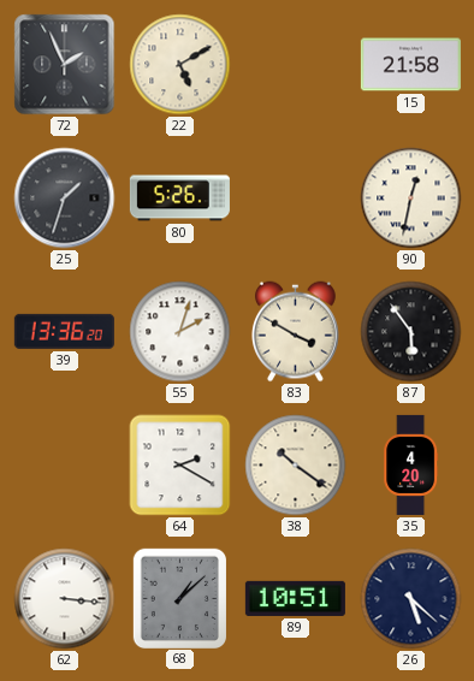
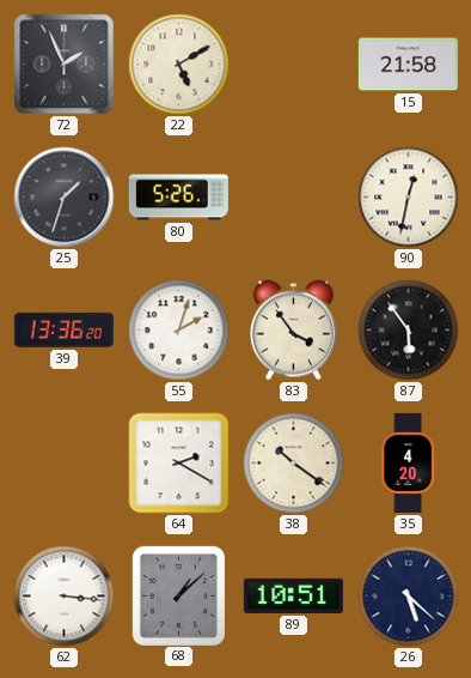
83: 3:50 -> 3:54 (293, 331)
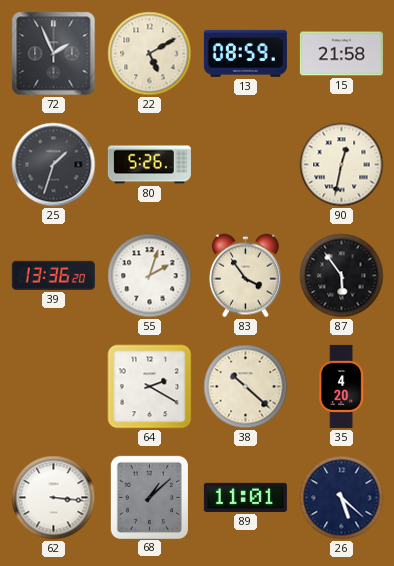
13: none -> 08:59 (245, 53)
38: 10:21 -> 10:22 (246, 387)
89: 10:51 -> 11:01 (245, 497)
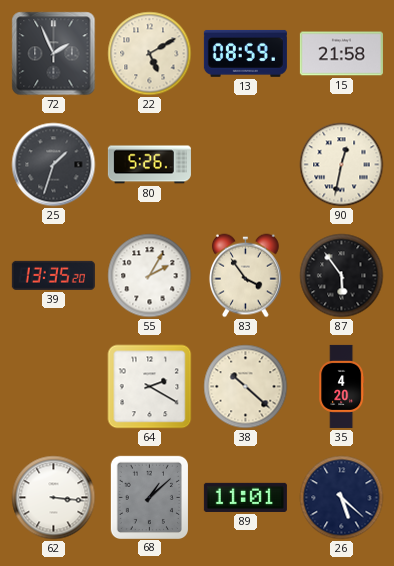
39: 13:36 -> 13:35 (53, 275)
55: 2:03 -> 2:05 (150, 276)
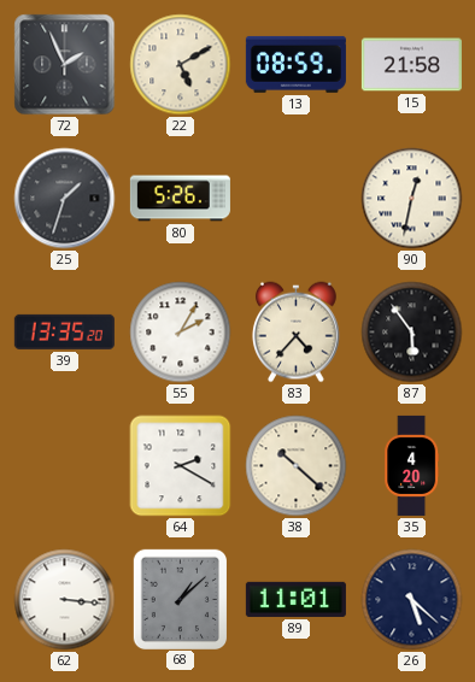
83: 3:54 -> 4:37 (295, 333)
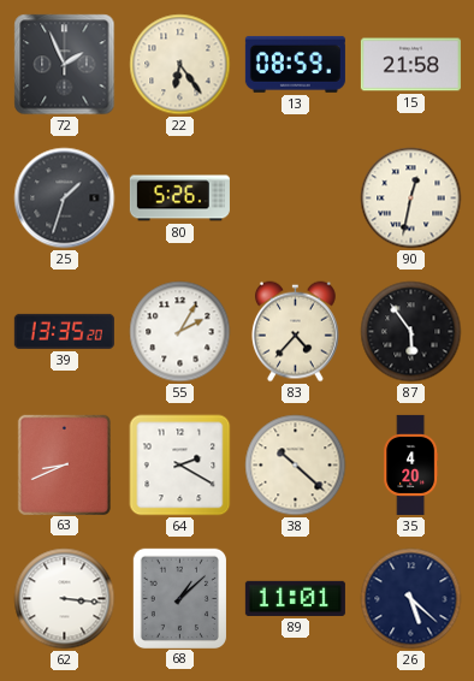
22: 5:10 -> 6:24 (180, 65)
63: none -> 8:41 (64, 464)
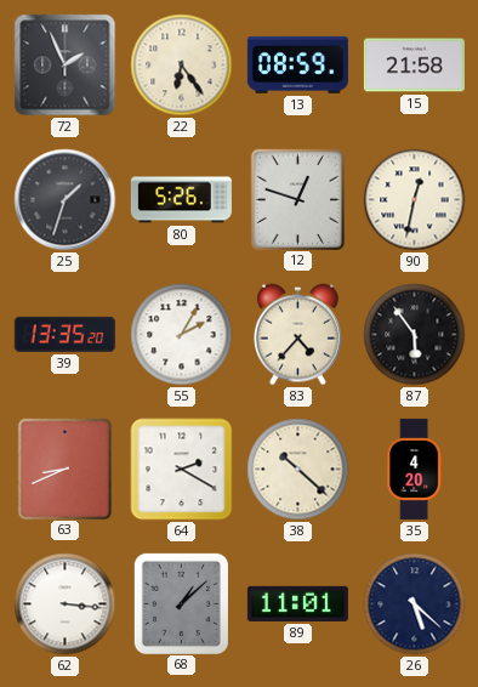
12: none -> 12:48 (297, 199)
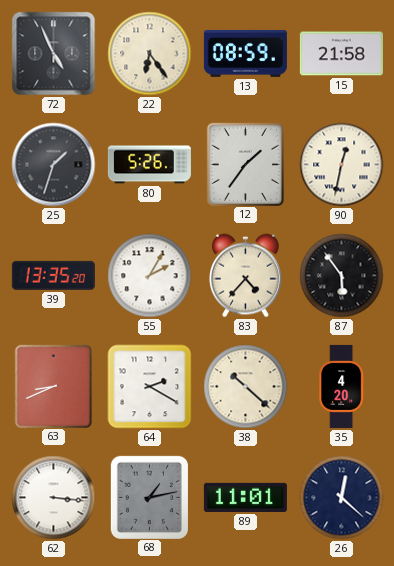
72: 1:56 -> 4:56 (54, 54)
12: 12:48 -> 1:36 (245, 164)
68: 1:08 -> 1:13 (149, 497)
26: 5:22 -> 12:22 (342, 498)
